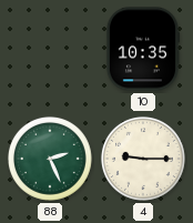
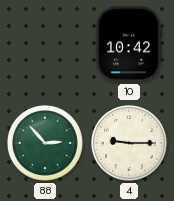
10: 10:35 -> 10:42 (128, 44)
88: 2:26 -> 2:53 (45, 143)
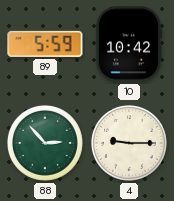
89: none -> 5:59 (45, 44)
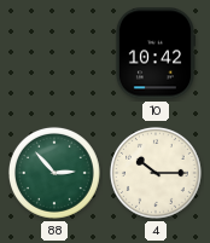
89: 5:59 -> none (45, 44)
4: 9:15 -> 10:15 (156, 173)
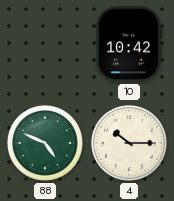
88: 2:53 -> 4:49 (45, 143)
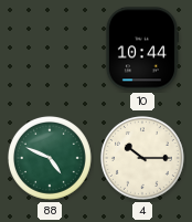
10: 10:42 -> 10:44 (141, 49)
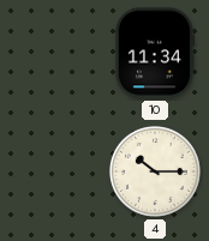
10: 10:44 -> 11:34 (154, 53)
88: 4:49 -> none (50, 158)
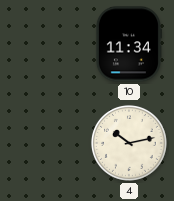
4: 10:15 -> 10:13 (129, 143)
